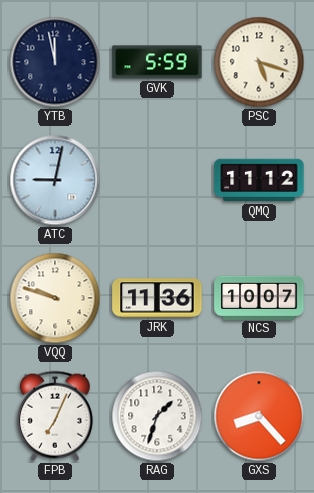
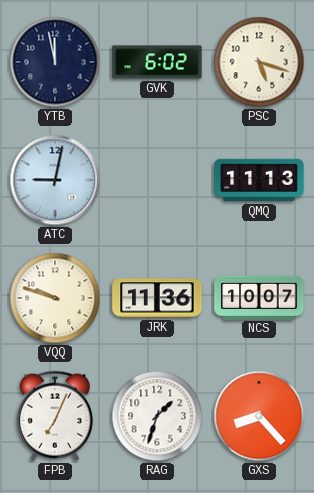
GVK: 5:59 -> 6:02 (157, 62)
QMQ: 11:12 -> 11:13 (259, 180)
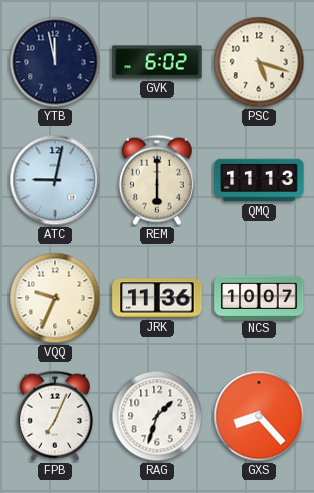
REM: none -> 6:00 (157, 180)
VQQ: 9:48 -> 9:34 (55, 298)
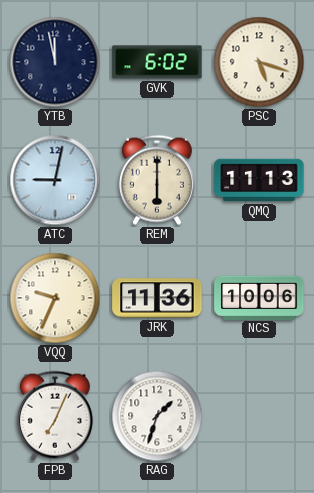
NCS: 10:07 -> 10:06 (259, 297)
GXS: 8:23 -> none (259, 416)
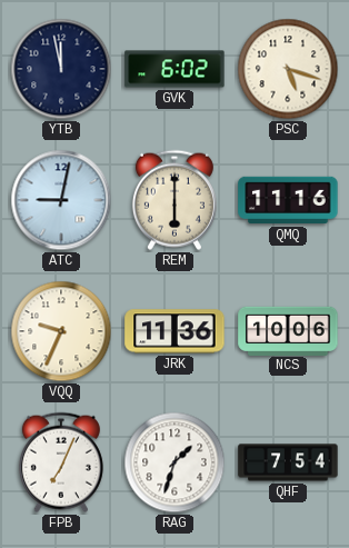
QMQ: 11:13 -> 11:16 (288, 200)
QHF: none -> 7:54 (288, 462)
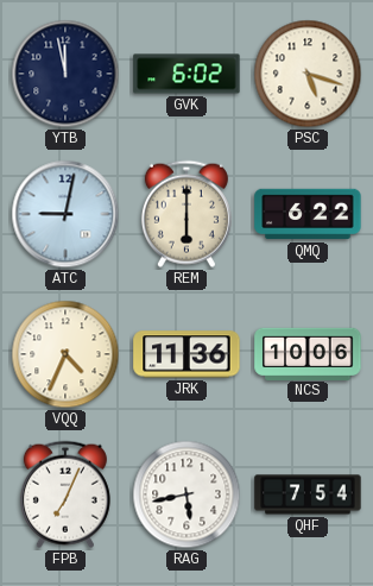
QMQ: 11:16 -> 6:22 (308, 214)
VQQ: 9:34 -> 4:34 (65, 354)
RAG: 1:33 -> 5:43 (186, 494)
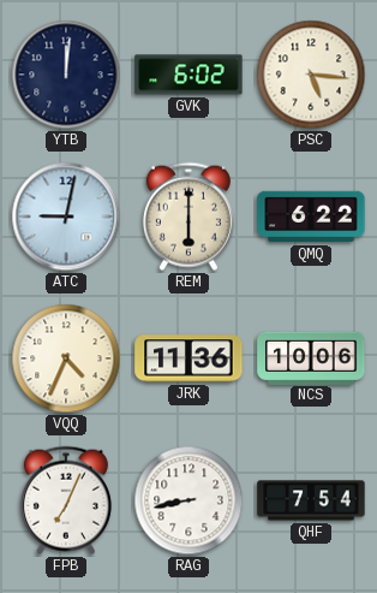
YTB: 11:58 -> 12:01 (66, 75)
PSC: 5:18 -> 5:16 (311, 75)
RAG: 5:43 -> 8:43 (188, 500)
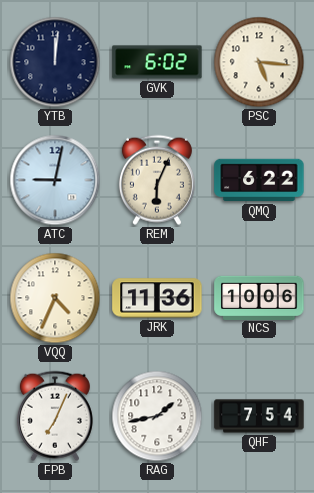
REM: 6:00 -> 6:04 (157, 180)
RAG: 8:43 -> 1:43 (157, 416)
